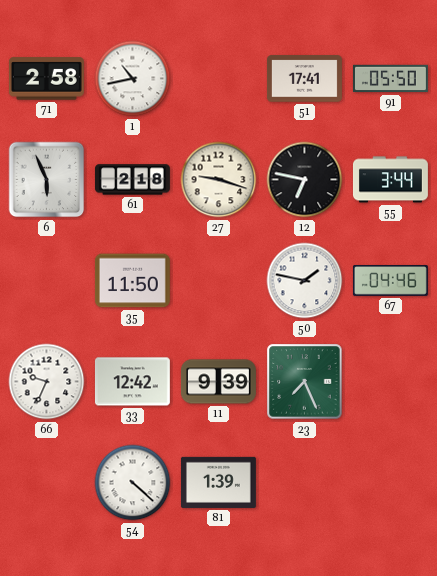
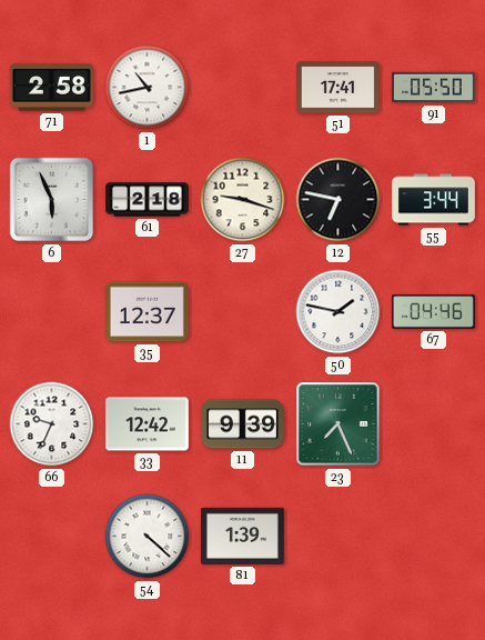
35: 11:50 -> 12:37 (146, 312)
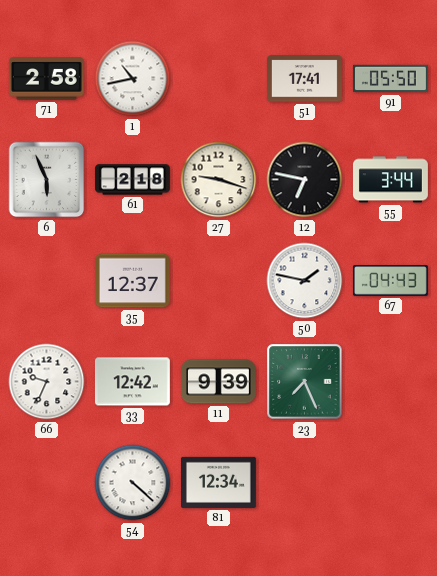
67: 04:46 -> 04:43 (390, 281)
81: 1:39 -> 12:34 (218, 482)
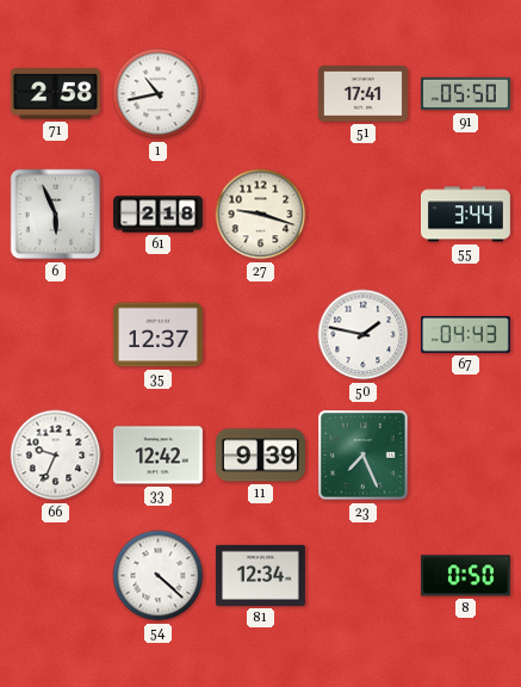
12: 6:47 -> none (305, 180)
8: none -> 0:50 (465, 576)
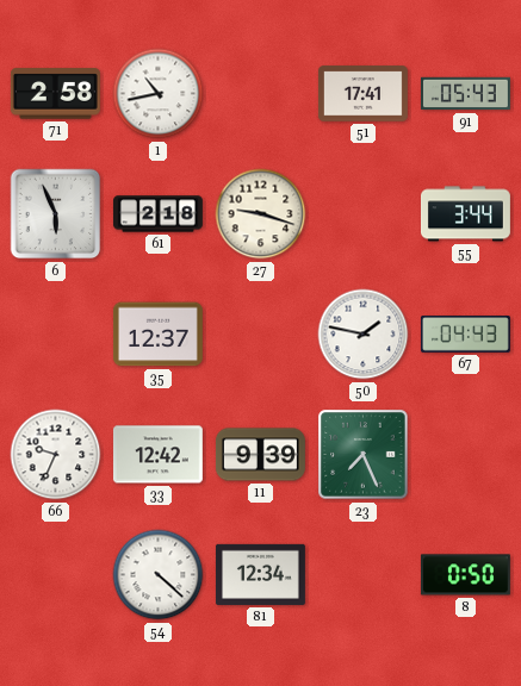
91: 05:50 -> 05:43 (465, 94)
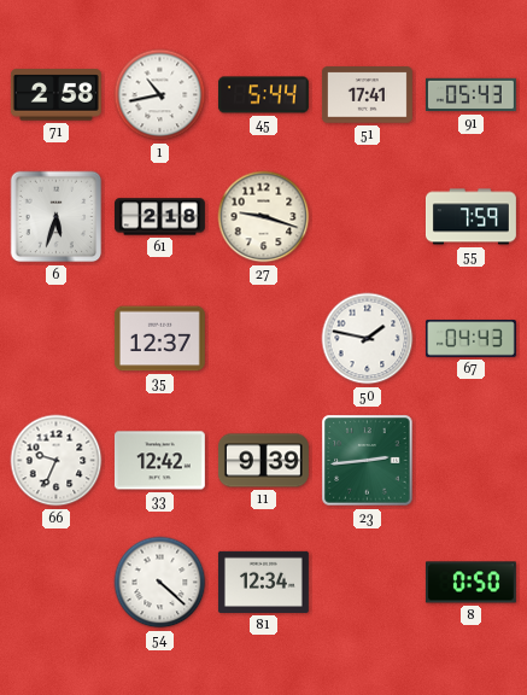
45: none -> 5:44 (263, 95)
6: 5:56 -> 5:33 (57, 217)
55: 3:44 -> 7:59 (470, 217)
23: 7:26 -> 2:44 (368, 461)
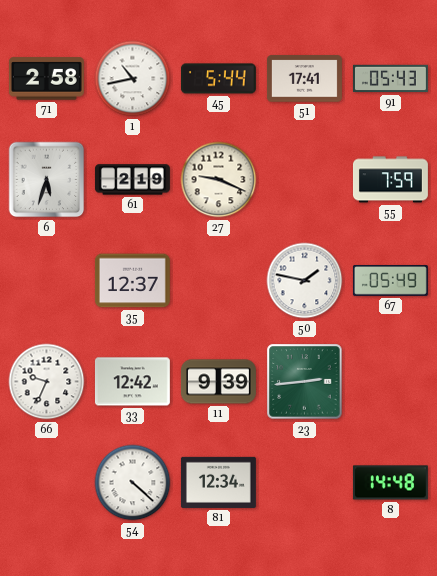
61: 2:18 -> 2:19 (132, 180)
27: 9:18 -> 9:19 (219, 180)
67: 04:43 -> 05:49 (390, 281)
8: 0:50 -> 14:48 (390, 483)
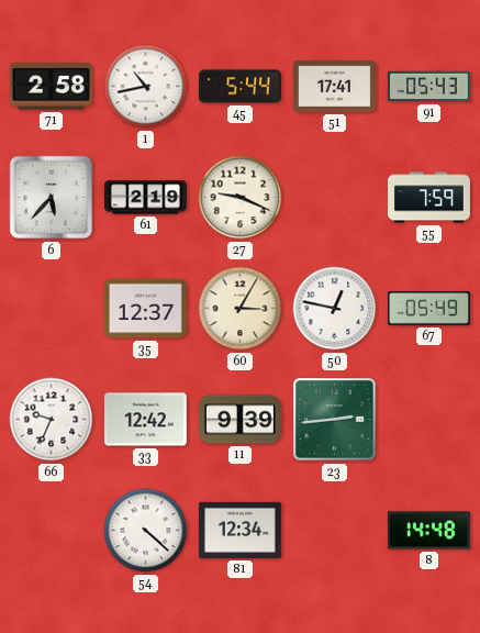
6: 5:33 -> 5:37 (52, 198)
60: none -> 3:05 (241, 309)
50: 1:47 -> 12:47 (335, 309)
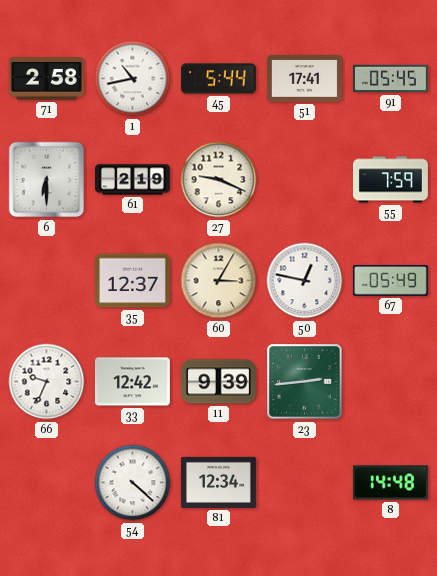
91: 05:43 -> 05:45 (390, 79)
6: 5:37 -> 6:30 (47, 180)
